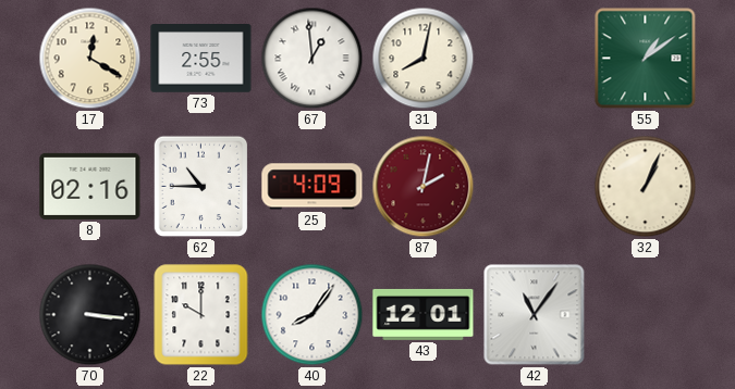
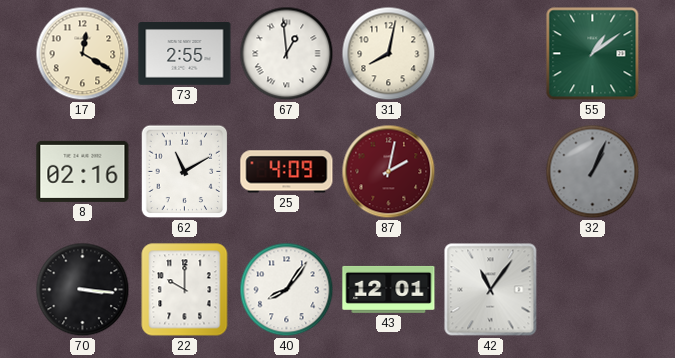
62: 10:45 -> 11:10 (185, 172)
32 dial: cream -> grey (593, 172)
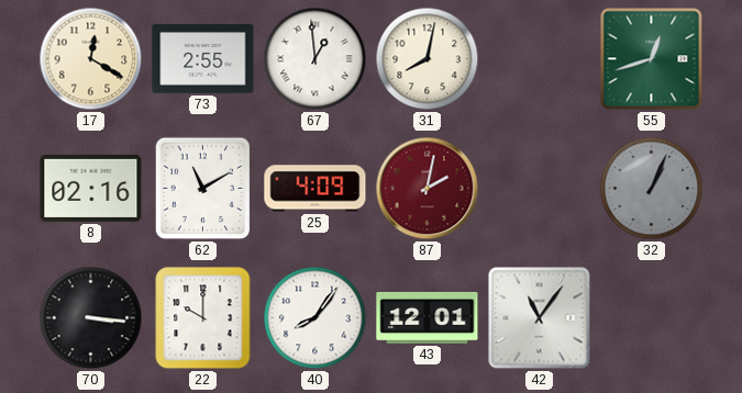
55: 1:09 -> 12:42 (652, 59)
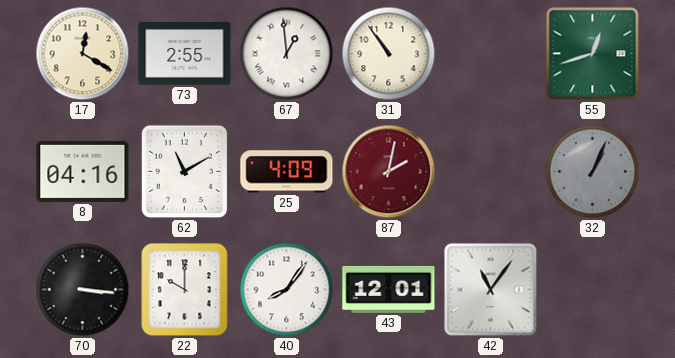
31: 8:02 -> 10:54 (389, 54)
8: 02:16 -> 04:16 (83, 171)
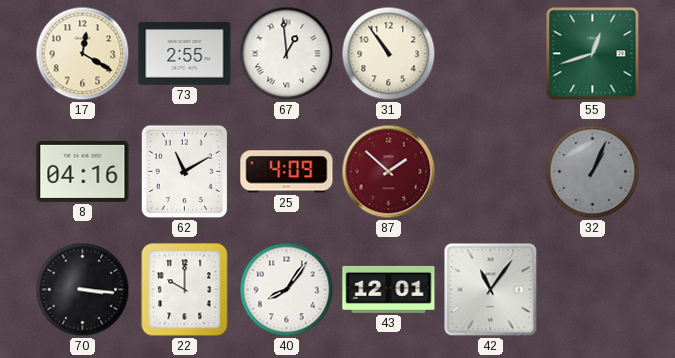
87: 2:02 -> 1:52 (389, 172)
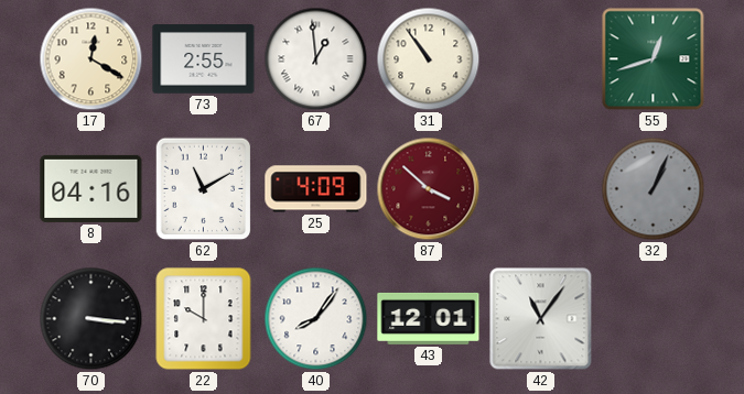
87: 1:52 -> 3:52 (429, 189)
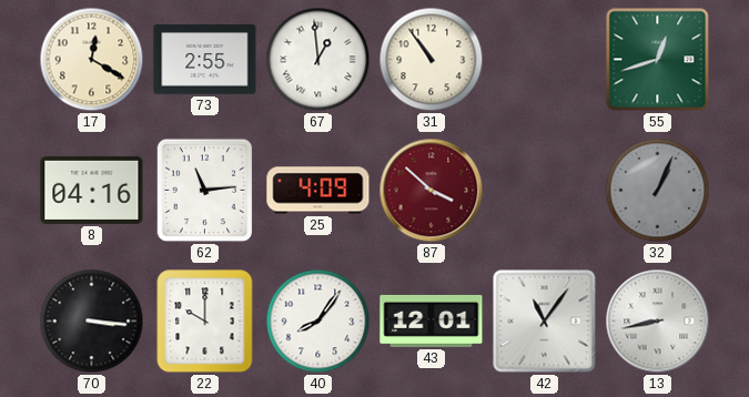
62: 11:10 -> 11:14 (205, 191)
13: none -> 8:43 (658, 322)
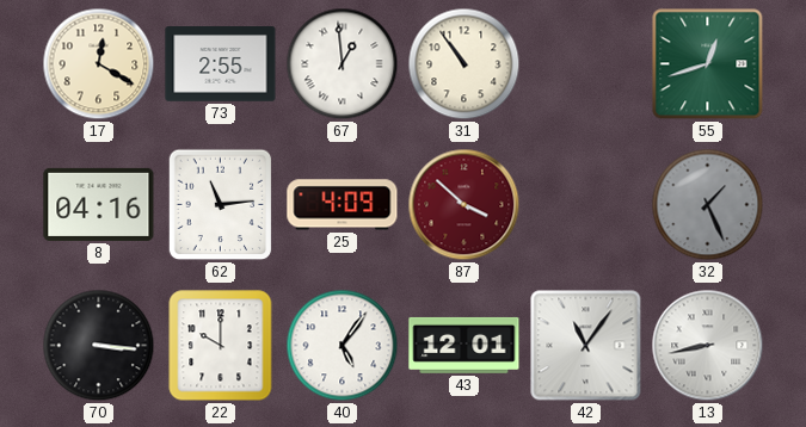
32: 1:04 -> 1:26 (708, 205)
40: 8:06 -> 5:06 (343, 346)
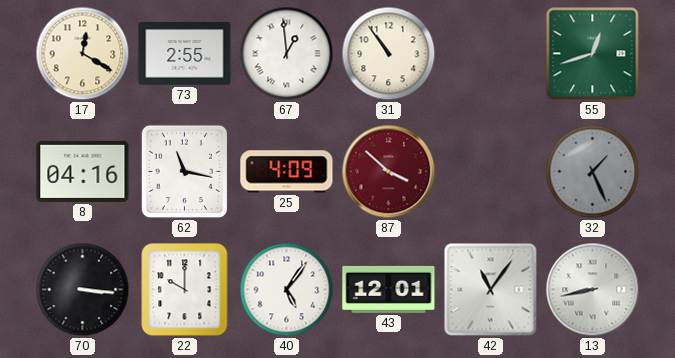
62: 11:14 -> 11:17 (185, 172)
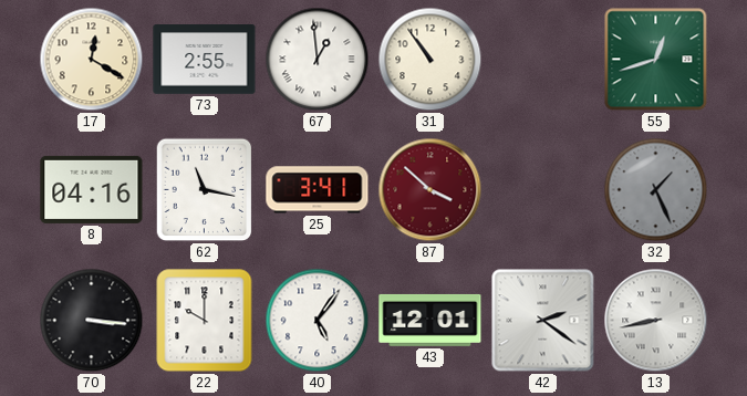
25: 4:09 -> 3:41 (318, 190)
42: 11:06 -> 2:21 (543, 321)
